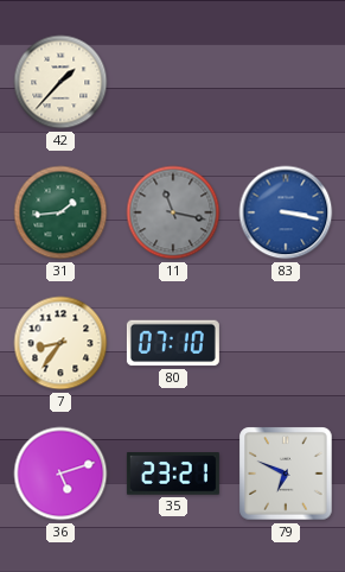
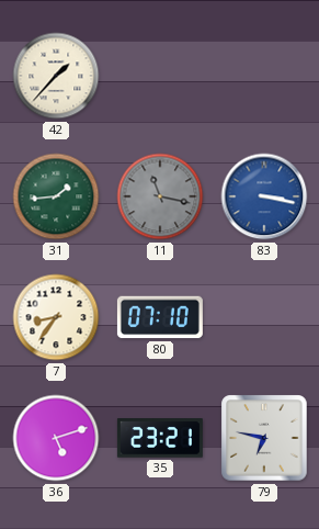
79: 6:49 -> 6:47 (264, 438)
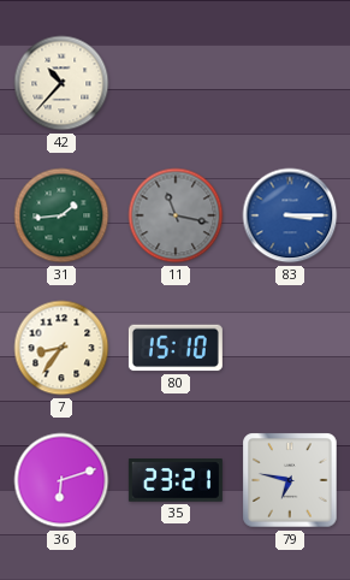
42: 1:37 -> 10:37 (61, 83)
83: 3:17 -> 3:15 (290, 215)
80: 07:10 -> 15:10 (176, 348)
36: 5:12 -> 6:12 (61, 480)
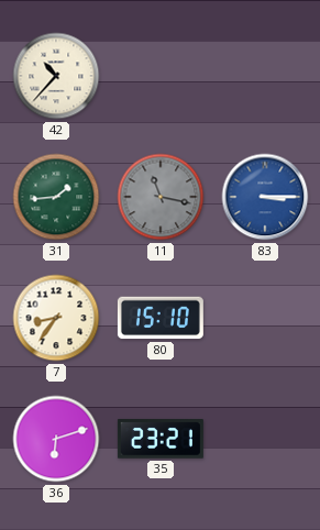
79: 6:47 -> none (290, 480)
